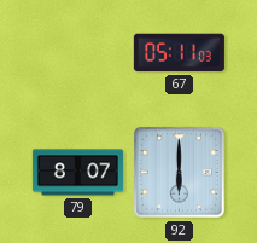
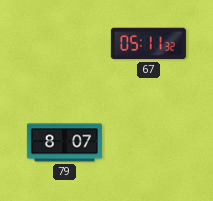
67: 05:11:03 -> 05:11:32 (148, 44)
92: 6:00 -> none (180, 173)
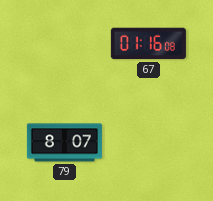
67: 05:11 -> 01:16 (148, 44)
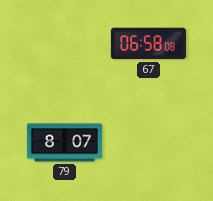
67: 01:16 -> 06:58 (148, 44)
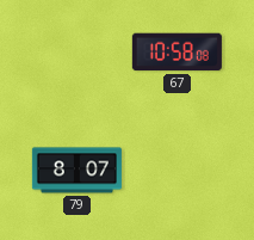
67: 06:58 -> 10:58 (176, 53)
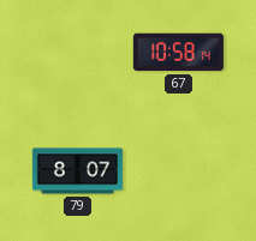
67: 10:58:08 -> 10:58:14 (178, 53)
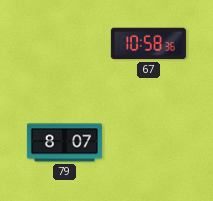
67: 10:58:14 -> 10:58:36 (148, 44)
